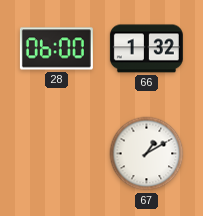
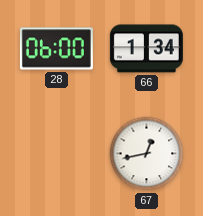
66: 1:32 -> 1:34 (146, 49)
67: 1:10 -> 12:43 (147, 154)
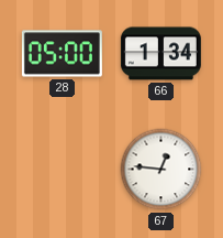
28: 06:00 -> 05:00 (62, 54)
67: 12:43 -> 12:46 (161, 170)
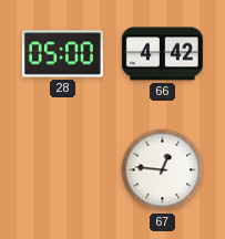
66: 1:34 -> 4:42 (162, 54)
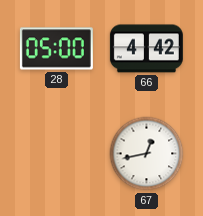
67: 12:46 -> 12:43 (147, 154)
